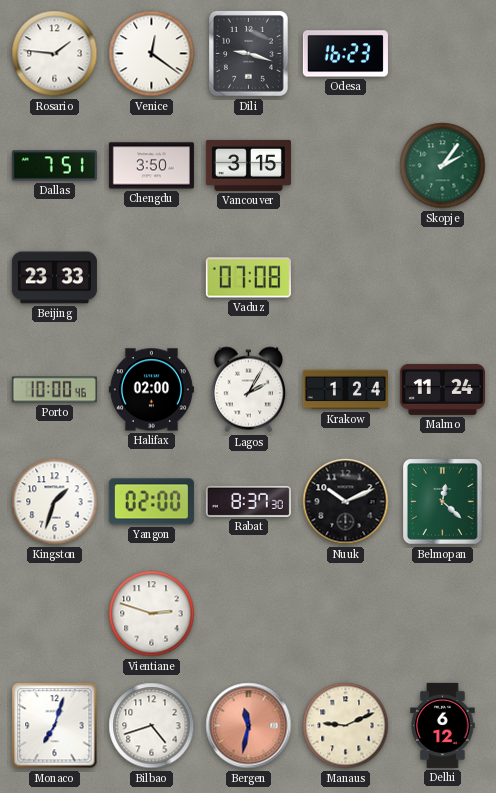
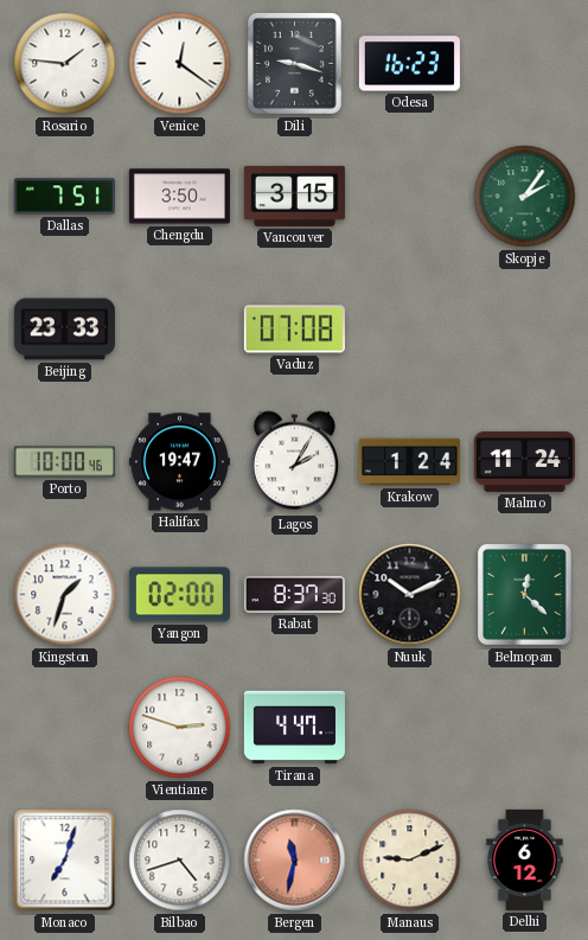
Halifax: 02:00 -> 19:47 (179, 462)
Tirana: none -> 4:47 (294, 728)
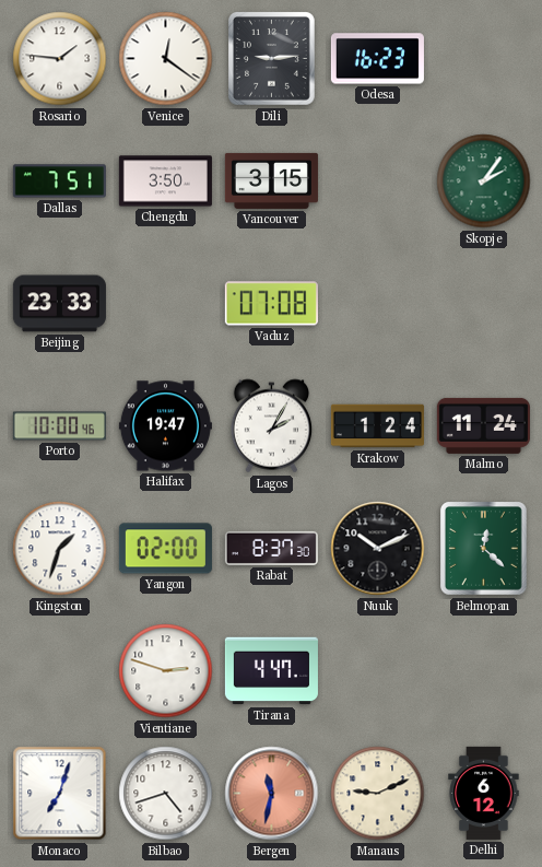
Dili: 9:18 -> 9:14 (272, 59)
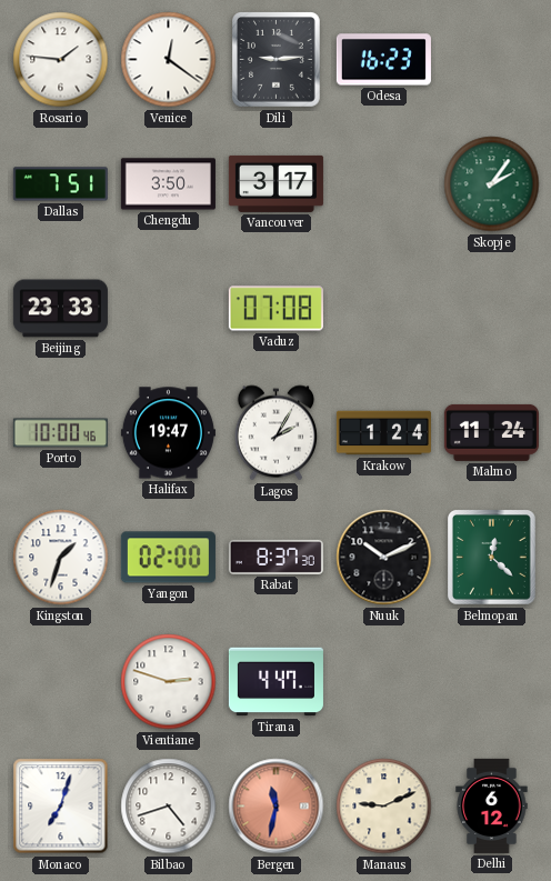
Vancouver: 3:15 -> 3:17 (275, 183)
